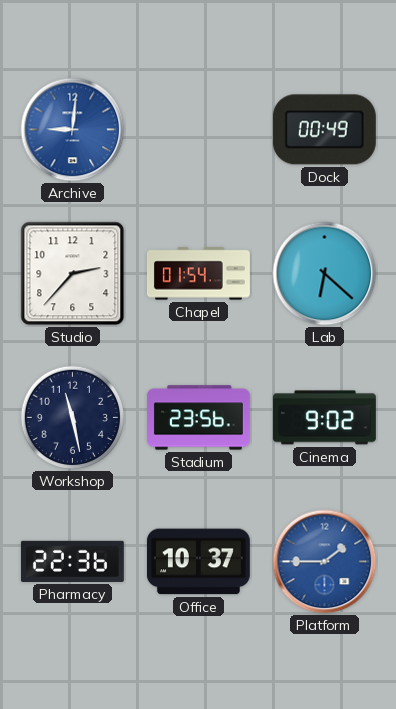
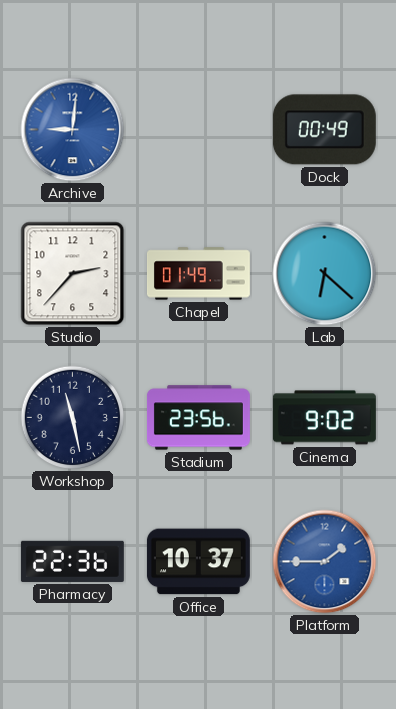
Chapel: 01:54 -> 01:49 (198, 274)
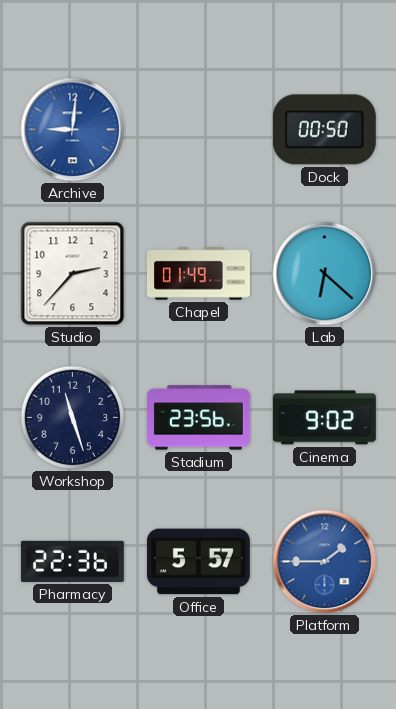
Dock: 00:49 -> 00:50 (324, 130)
Workshop: 11:28 -> 11:27 (73, 418)
Office: 10:37 -> 5:57 (198, 562)
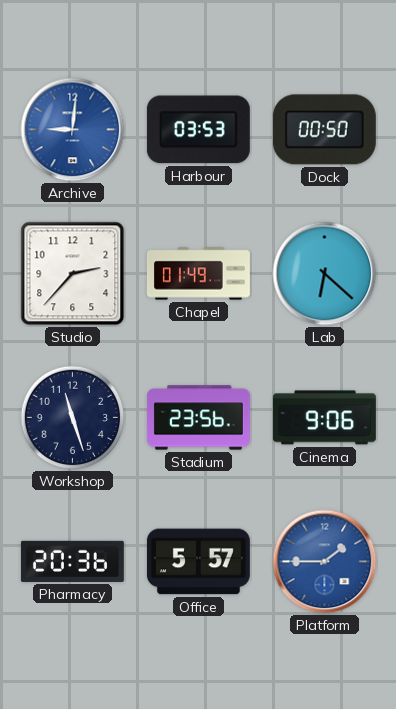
Harbour: none -> 03:53 (198, 130)
Cinema: 9:02 -> 9:06 (324, 418)
Pharmacy: 22:36 -> 20:36 (72, 561)
